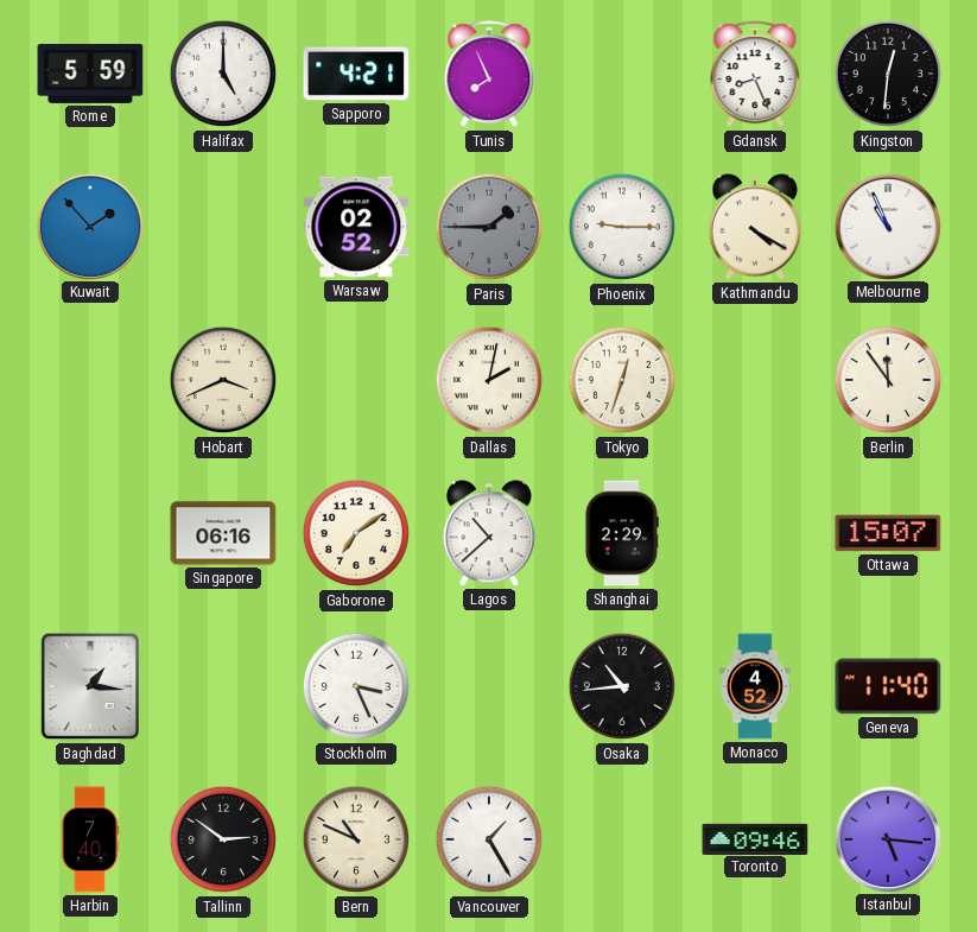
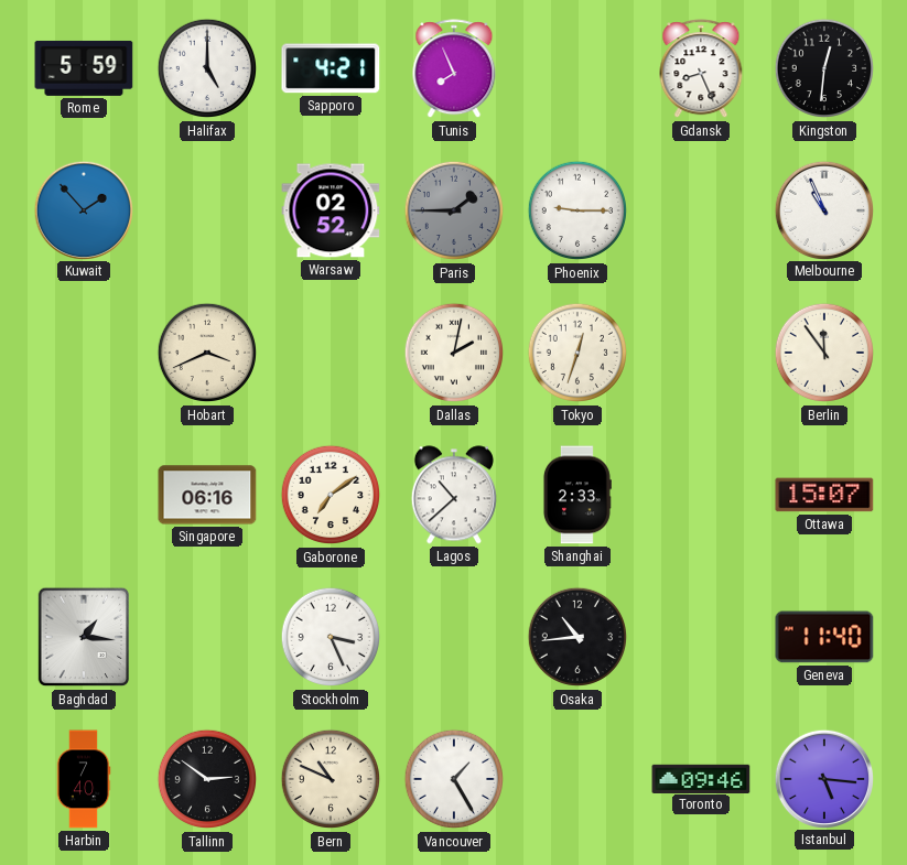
Kathmandu: 4:20 -> none (755, 227)
Shanghai: 2:29 -> 2:33 (576, 495)
Monaco: 4:52 -> none (755, 686)
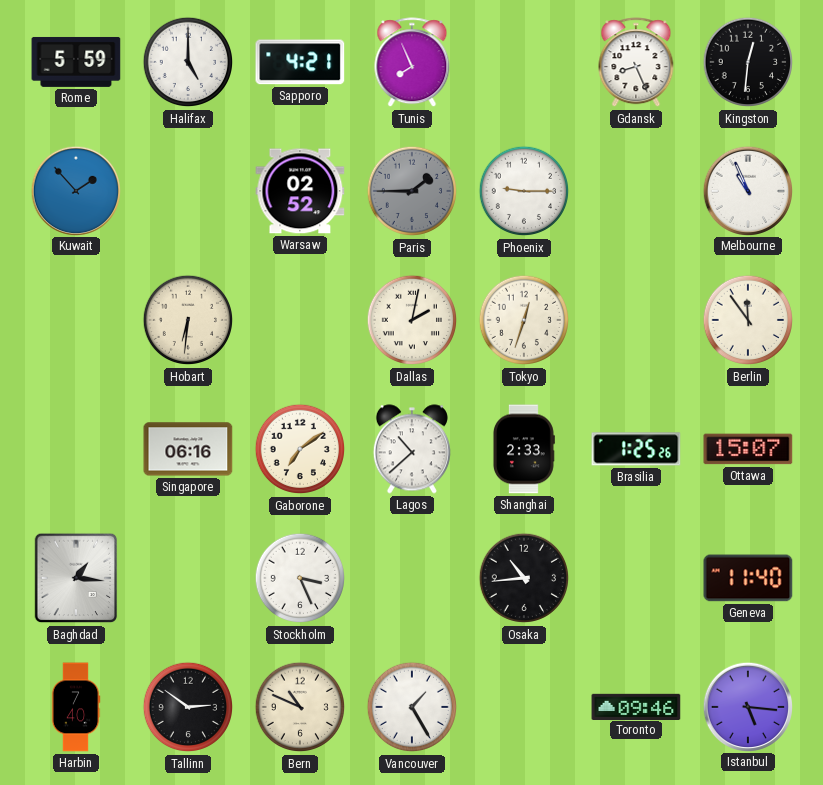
Hobart: 3:41 -> 6:31 (188, 320)
Brasilia: none -> 1:25 (636, 449)
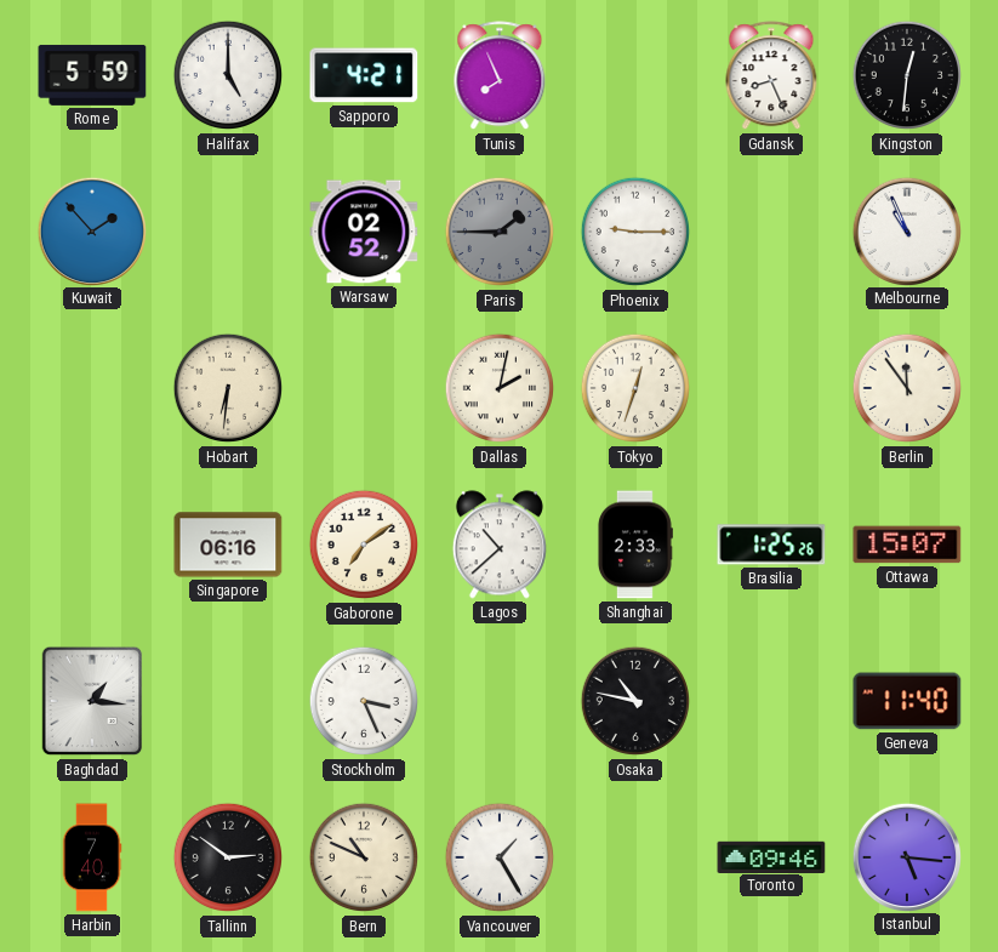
Osaka: 10:44 -> 10:47 (635, 701)
